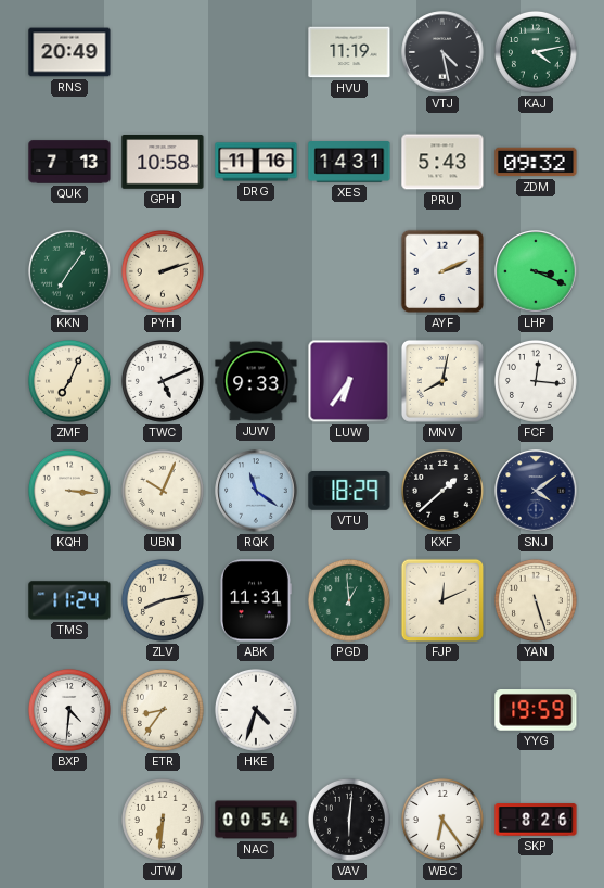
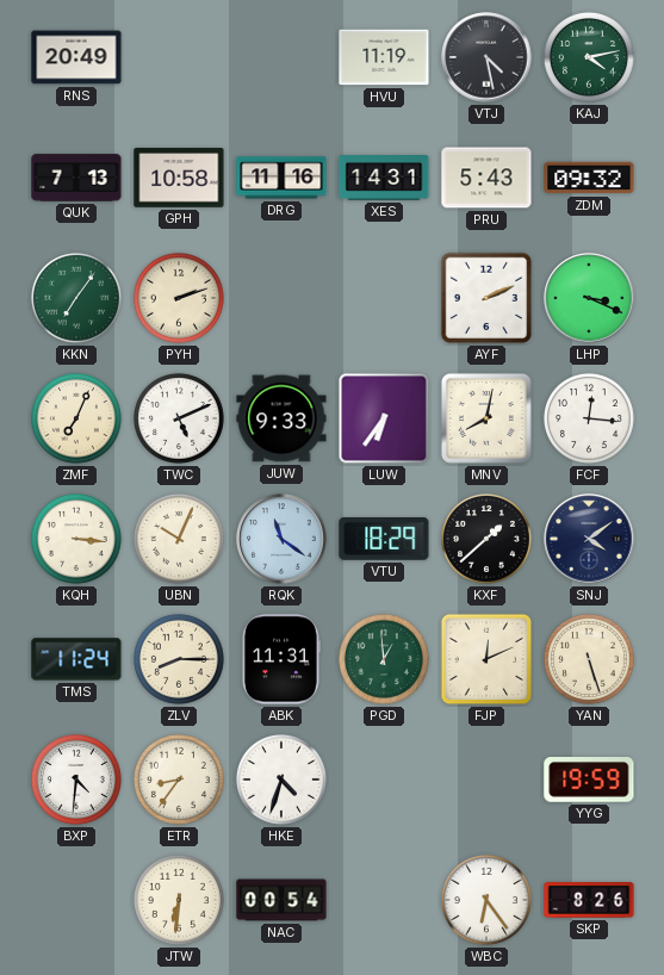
ZLV: 8:13 -> 8:15 (179, 659)
VAV: 6:01 -> none (349, 820)
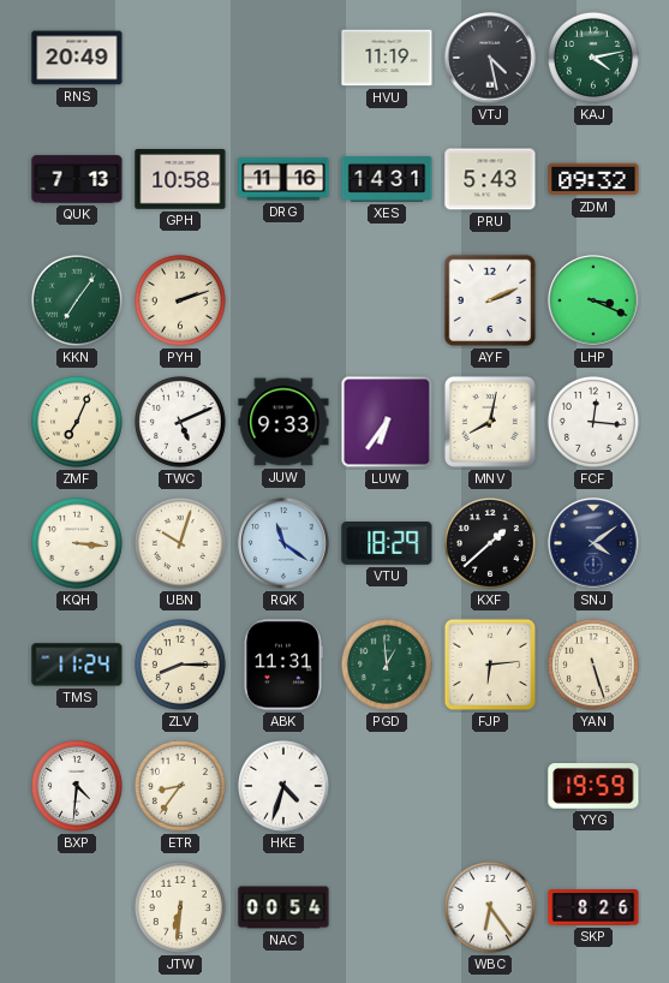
UBN: 10:04 -> 10:03 (180, 543)
FJP: 12:11 -> 6:14 (490, 665)
